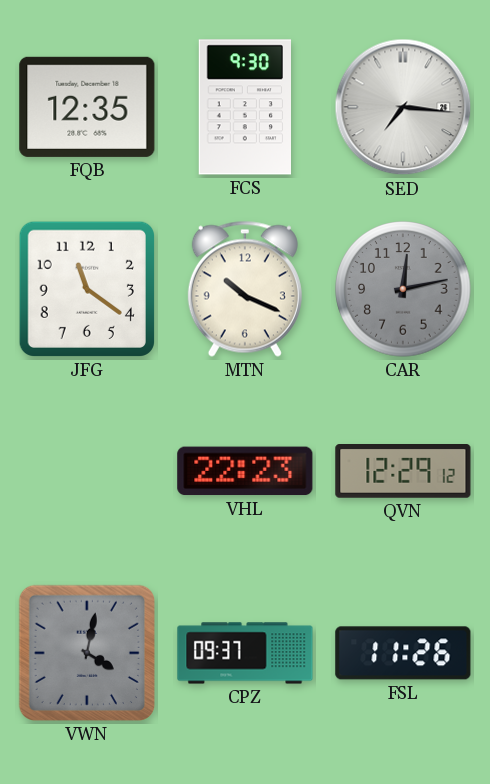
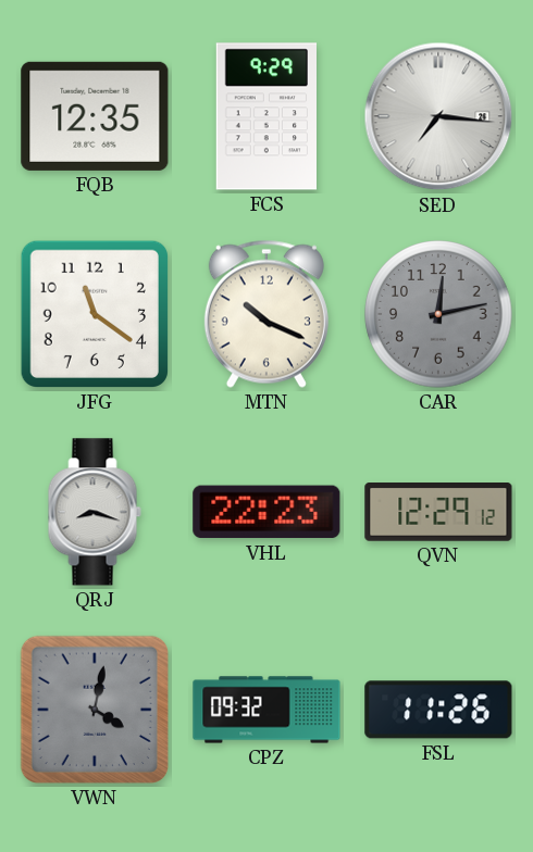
FCS: 9:30 -> 9:29 (265, 116)
QRJ: none -> 8:18 (95, 512)
CPZ: 09:37 -> 09:32 (266, 710)
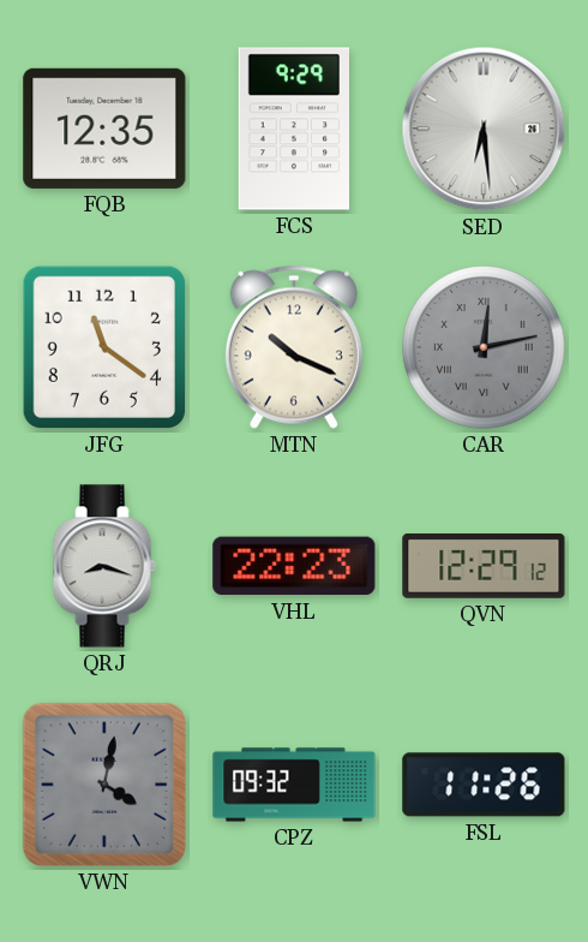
SED: 7:16 -> 6:29 (484, 129)
CAR numerals: Arabic -> Roman (484, 347)
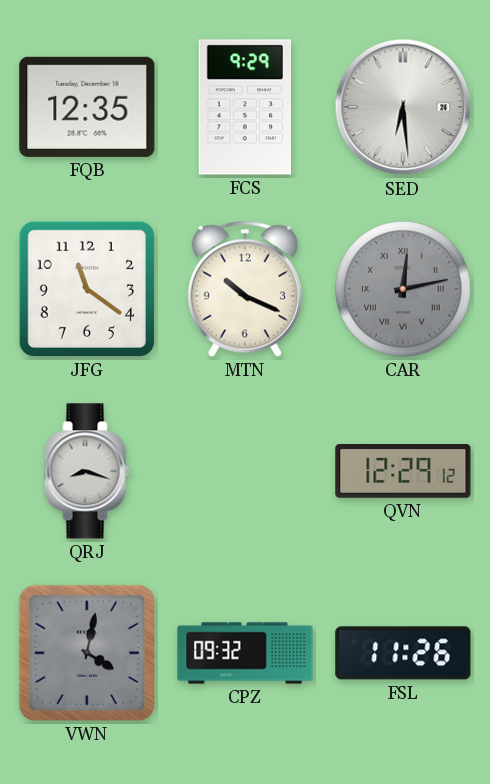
VHL: 22:23 -> none (294, 566)
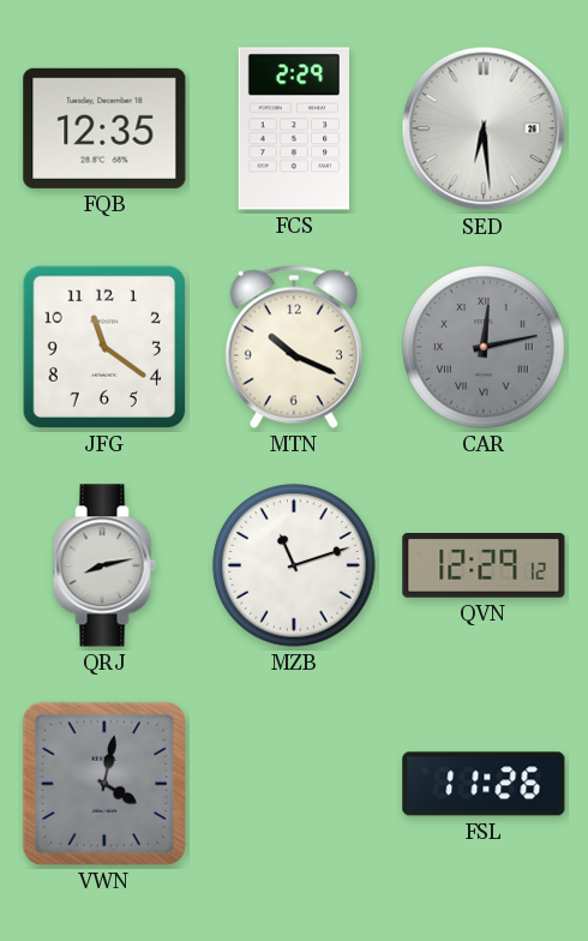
FCS: 9:29 -> 2:29 (293, 128)
QRJ: 8:18 -> 8:13 (104, 565)
MZB: none -> 11:12 (294, 565)
CPZ: 09:32 -> none (245, 653)
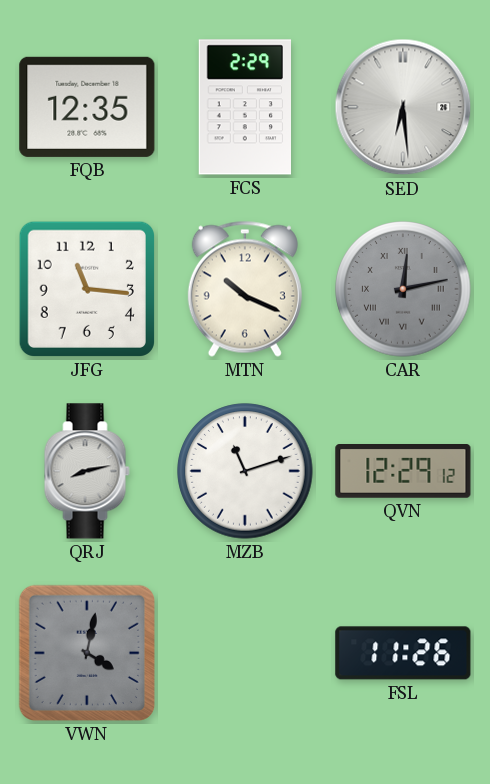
JFG: 11:21 -> 11:16 (87, 289)
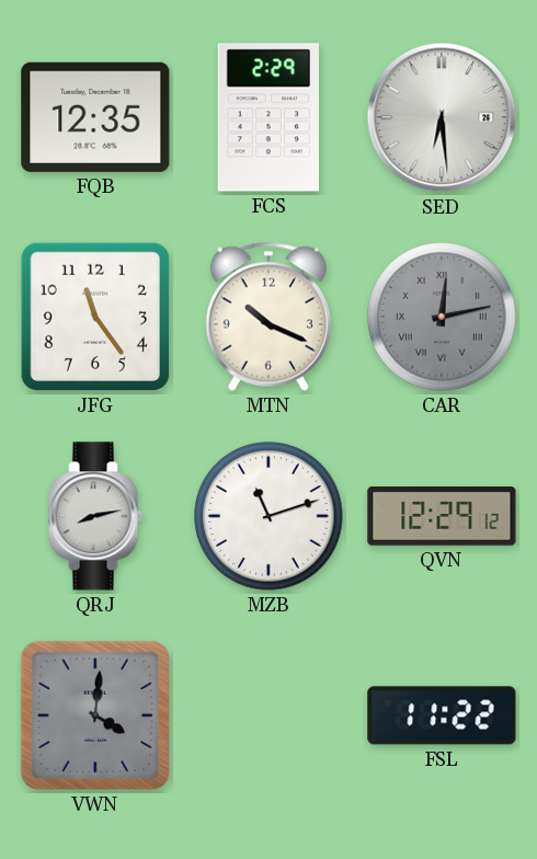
JFG: 11:16 -> 11:24 (95, 317)
VWN: 4:02 -> 4:01 (95, 715)
FSL: 11:26 -> 11:22 (442, 715)
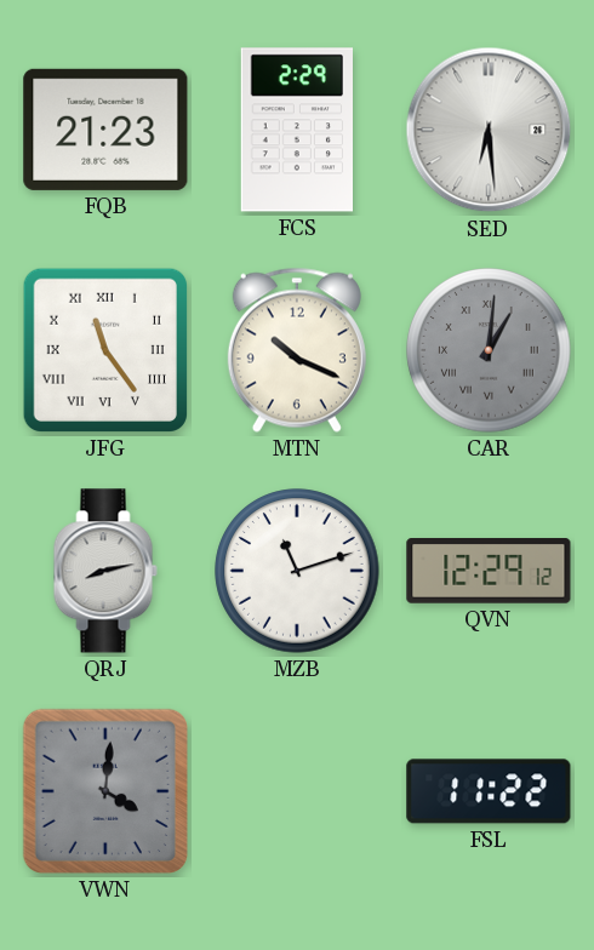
FQB: 12:35 -> 21:23 (105, 130)
JFG numerals: Arabic -> Roman (105, 350)
CAR: 12:13 -> 1:01 (489, 350)
